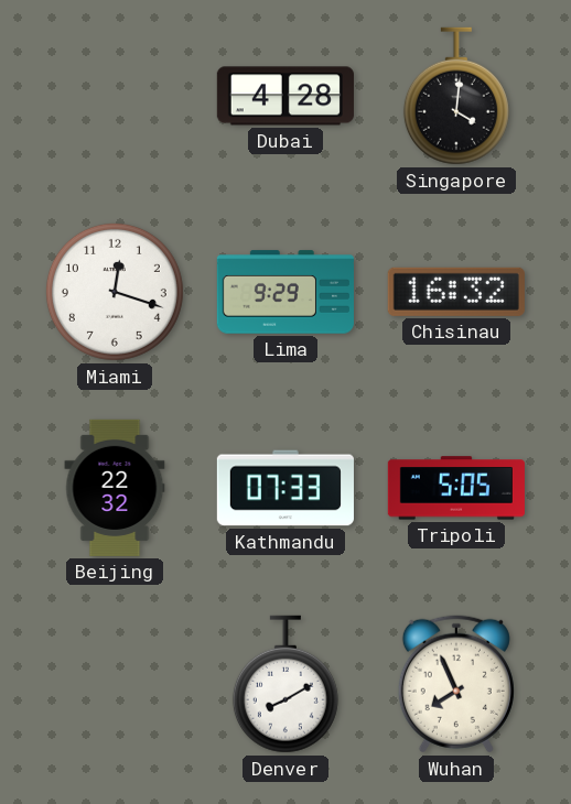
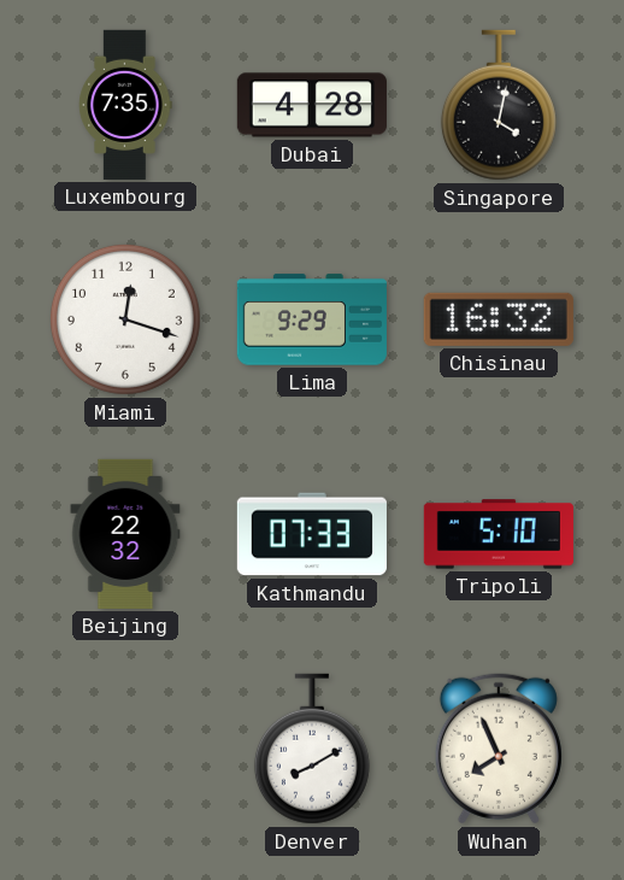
Luxembourg: none -> 7:35 (125, 105)
Singapore: 4:01 -> 4:02 (499, 105)
Tripoli: 5:05 -> 5:10 (499, 534)
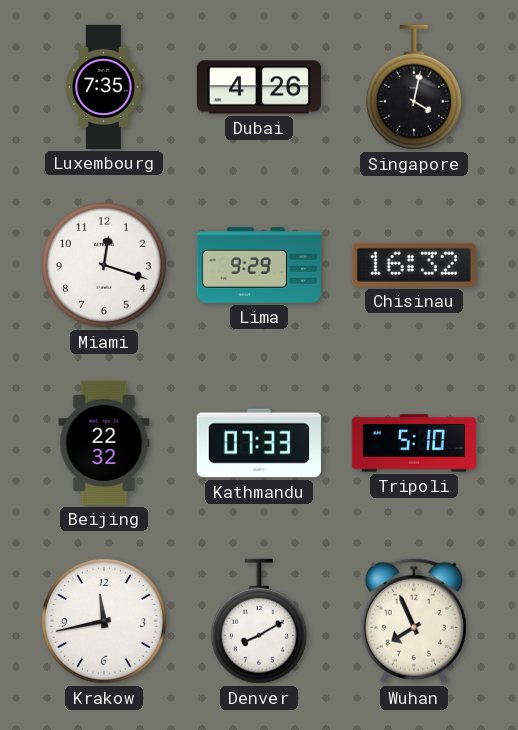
Dubai: 4:28 -> 4:26 (259, 87)
Krakow: none -> 11:43 (104, 621)
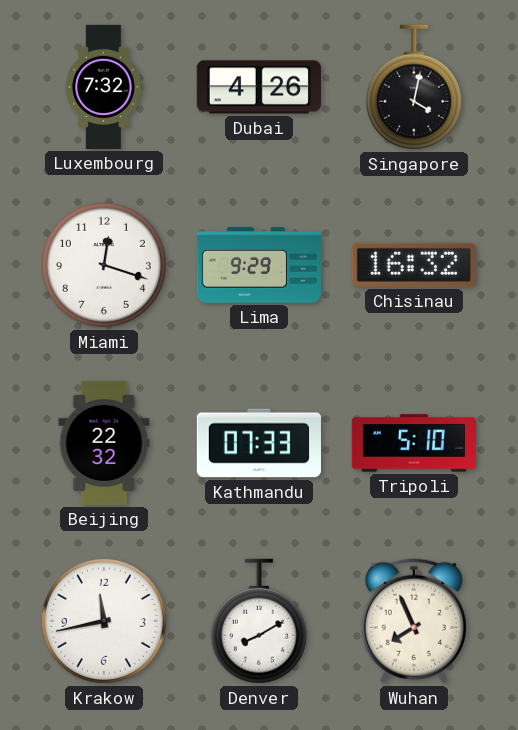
Luxembourg: 7:35 -> 7:32 (104, 87)
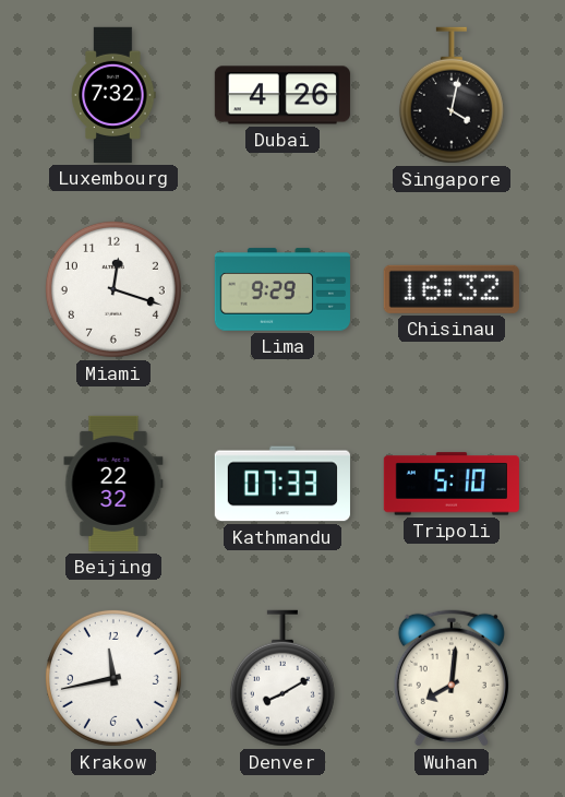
Wuhan: 7:56 -> 8:01 (452, 678)
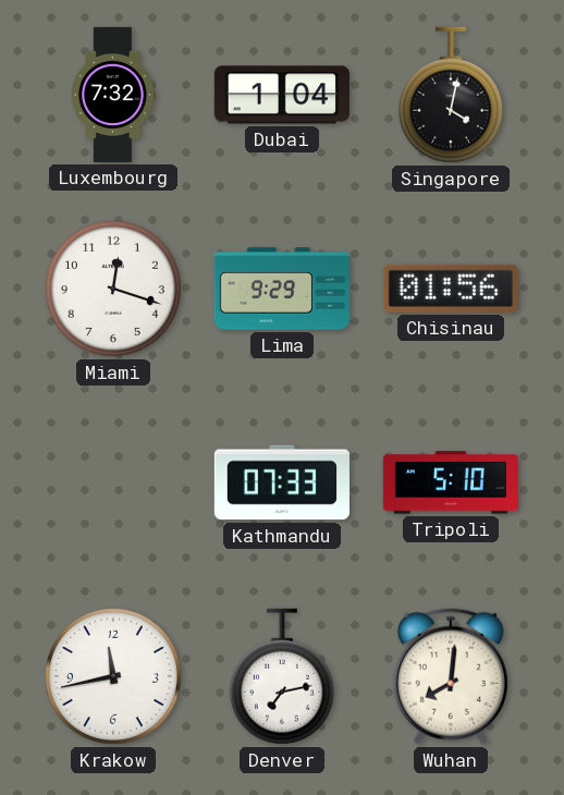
Dubai: 4:26 -> 1:04 (282, 95)
Chisinau: 16:32 -> 01:56 (451, 289)
Beijing: 22:32 -> none (113, 484)
Denver: 8:10 -> 7:13 (282, 676)
